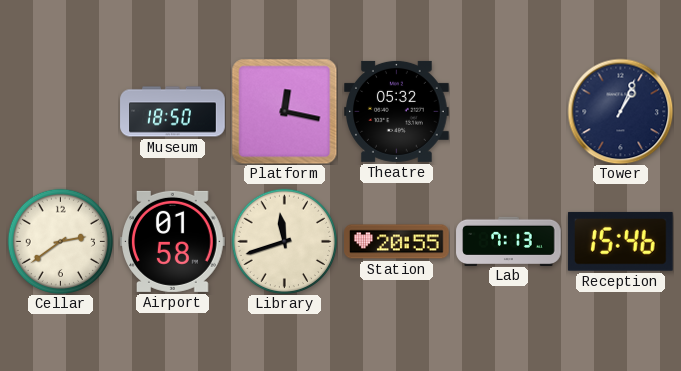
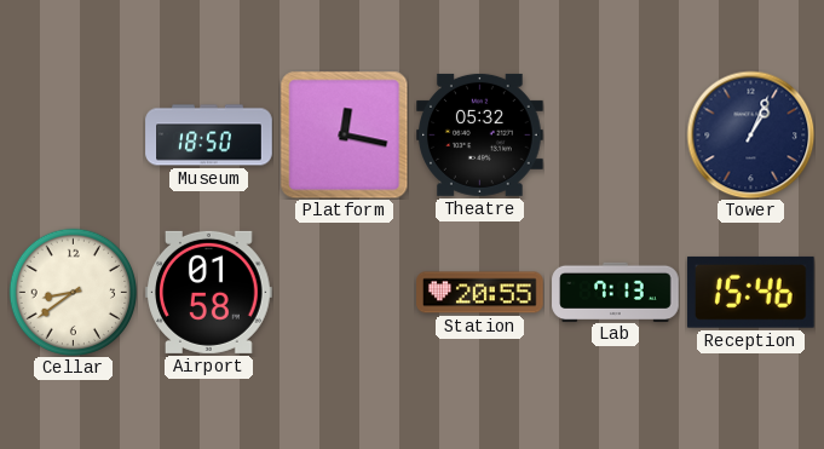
Cellar: 2:39 -> 8:39 (73, 292)
Library: 11:42 -> none (284, 241)
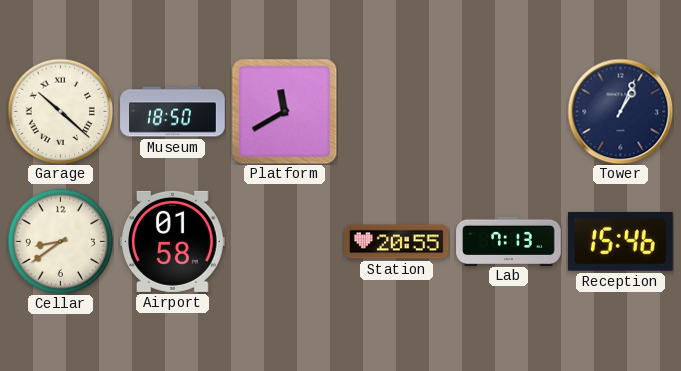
Garage: none -> 10:22 (60, 111)
Platform: 12:17 -> 11:40 (284, 111)
Theatre: 05:32 -> none (480, 134)
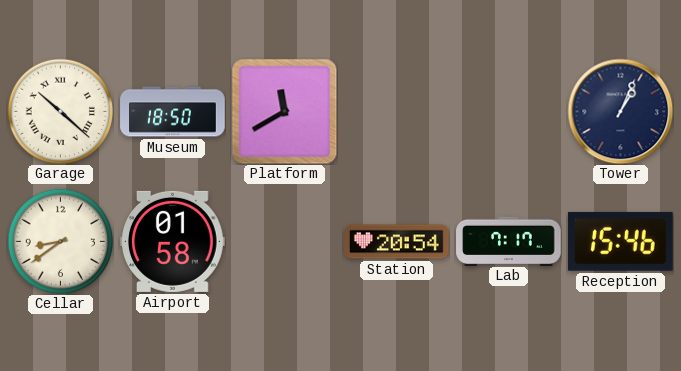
Station: 20:55 -> 20:54 (397, 242)
Lab: 7:13 -> 7:17 (509, 241)
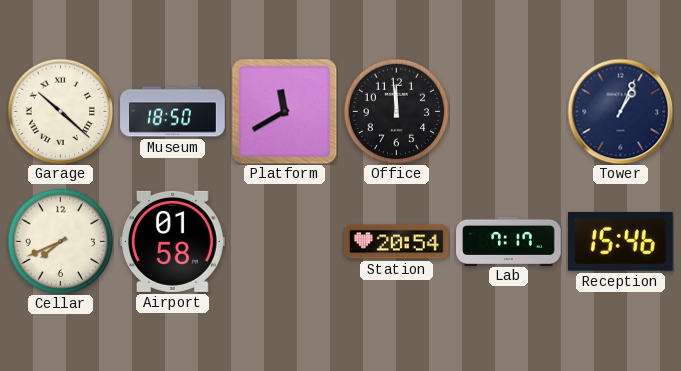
Office: none -> 11:59 (396, 111)
Cellar: 8:39 -> 7:41 (60, 241)
